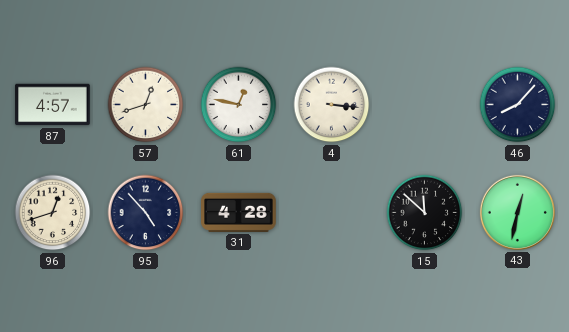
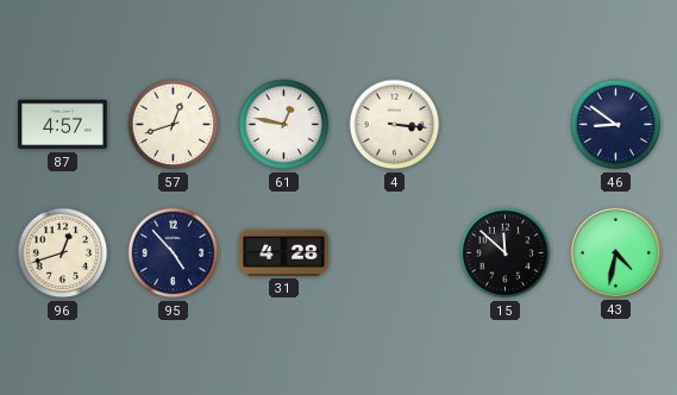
46: 8:07 -> 8:51 (616, 125)
43: 12:32 -> 4:32 (615, 252)
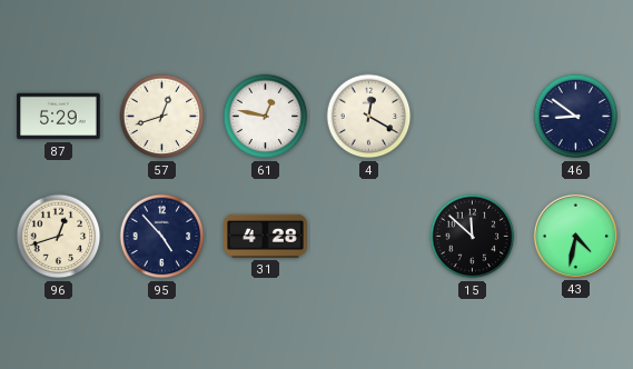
87: 4:57 -> 5:29 (59, 117)
4: 3:16 -> 12:20 (369, 117)
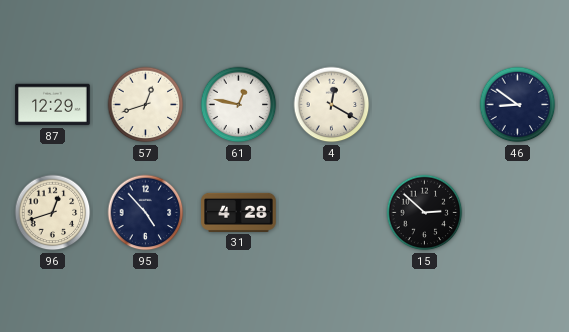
87: 5:29 -> 12:29 (53, 105)
15: 11:52 -> 2:52 (425, 213)
43: 4:32 -> none (575, 236)
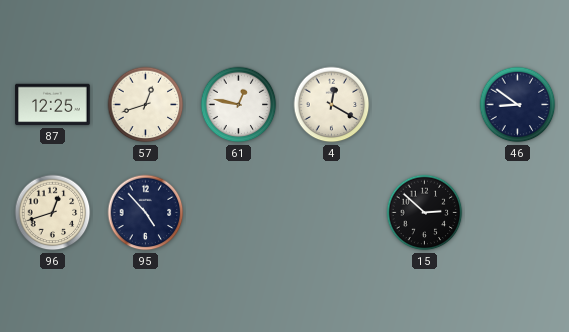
87: 12:29 -> 12:25 (53, 105)
31: 4:28 -> none (239, 212)
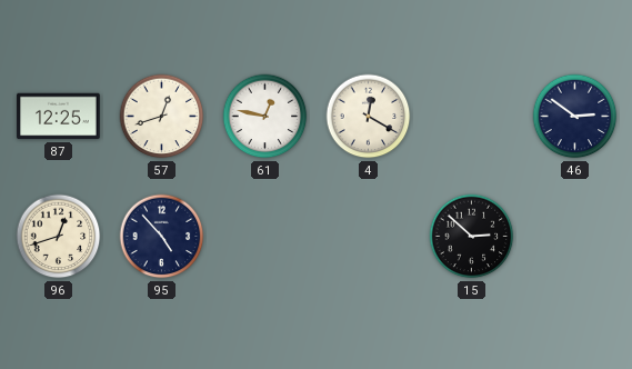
46: 8:51 -> 2:51 (575, 117)
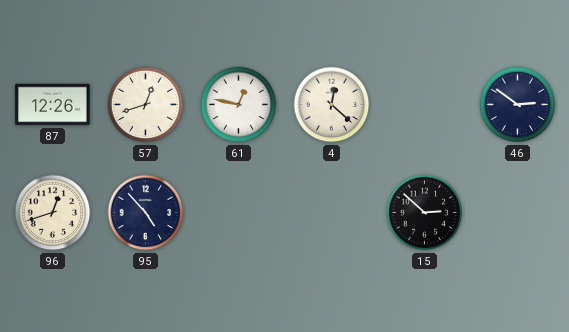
87: 12:25 -> 12:26 (53, 105)
4: 12:20 -> 12:22 (332, 105)
